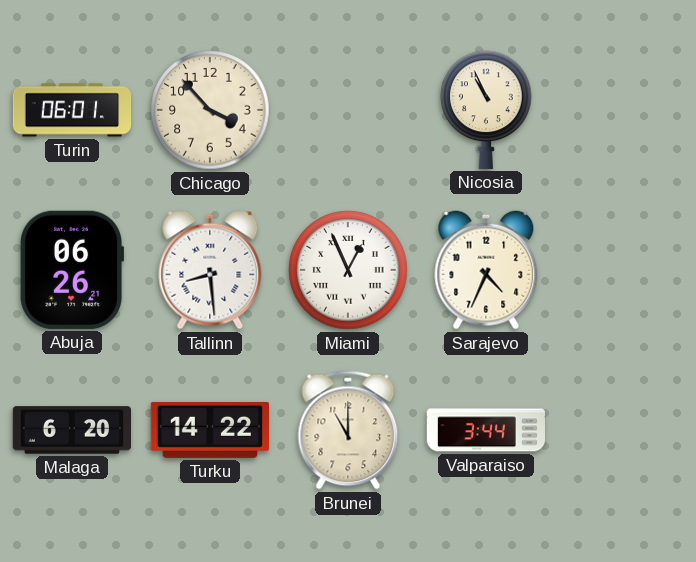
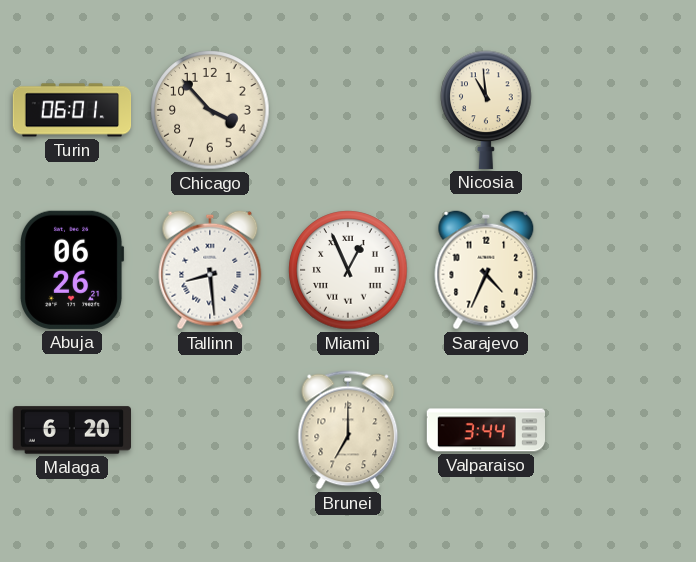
Nicosia: 10:56 -> 10:59 (486, 110)
Turku: 14:22 -> none (209, 430)
Brunei: 11:00 -> 7:00 (348, 430)
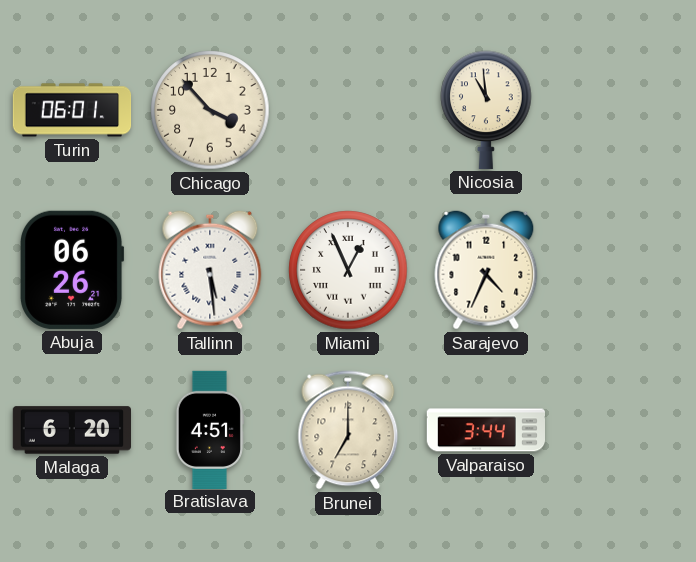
Tallinn: 8:29 -> 5:29 (210, 270)
Bratislava: none -> 4:51 (209, 429)
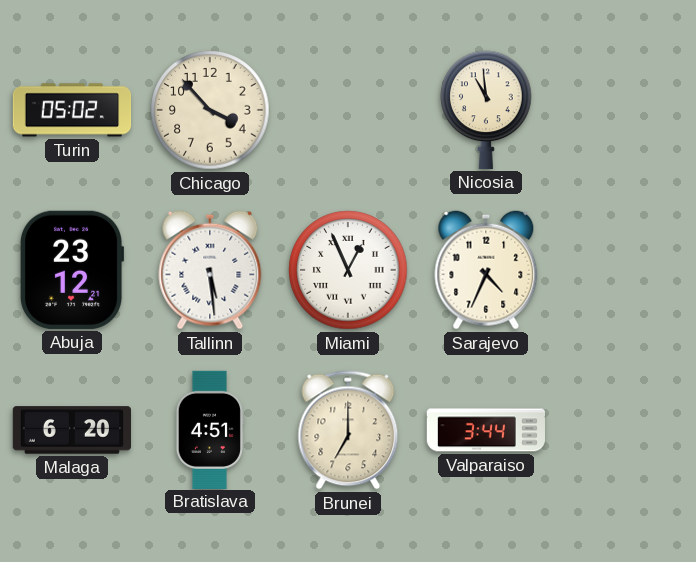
Turin: 06:01 -> 05:02 (72, 110)
Abuja: 06:26 -> 23:12 (73, 270)
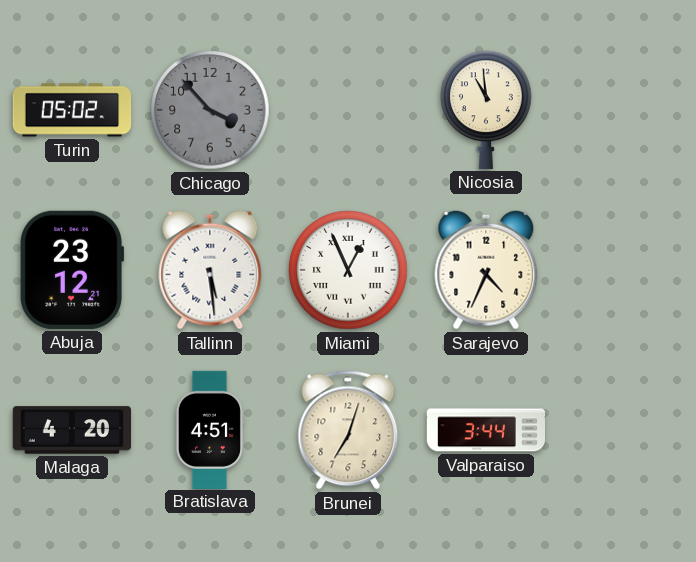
Chicago dial: cream -> grey (210, 110)
Malaga: 6:20 -> 4:20 (71, 430)
Brunei: 7:00 -> 7:03 (348, 430)
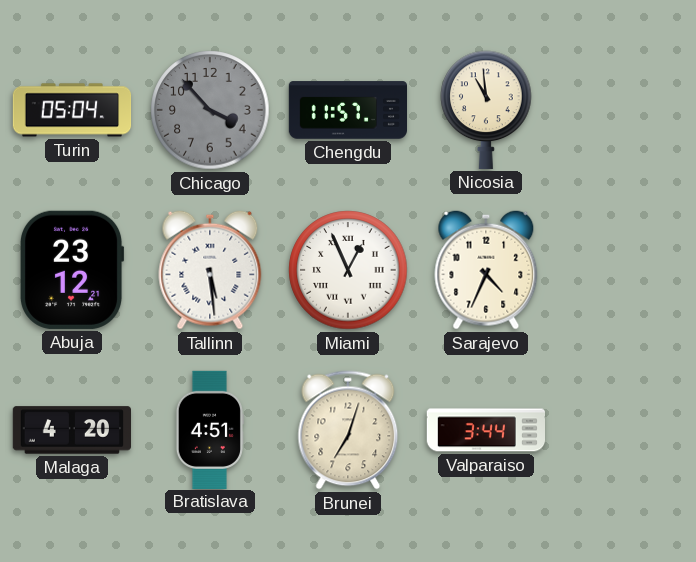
Turin: 05:02 -> 05:04 (72, 110)
Chengdu: none -> 11:57 (347, 110)
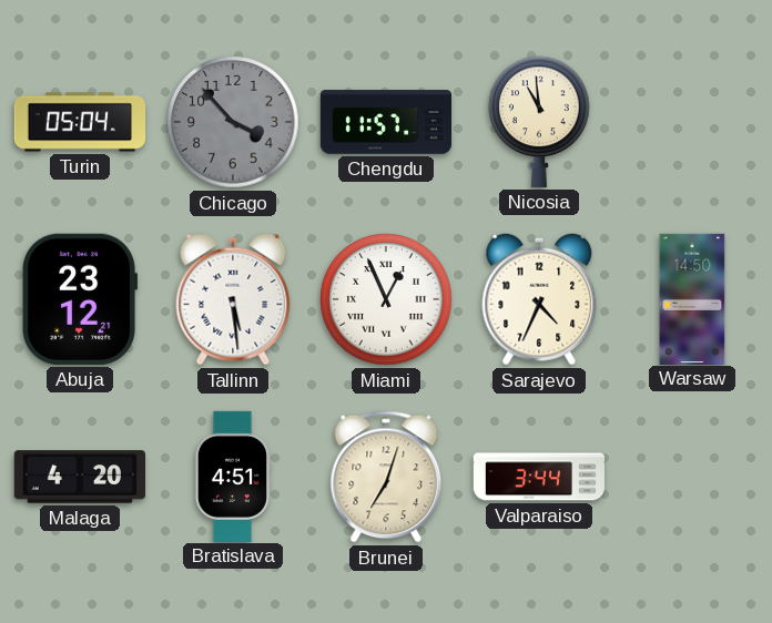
Warsaw: none -> 14:50 (692, 298)
